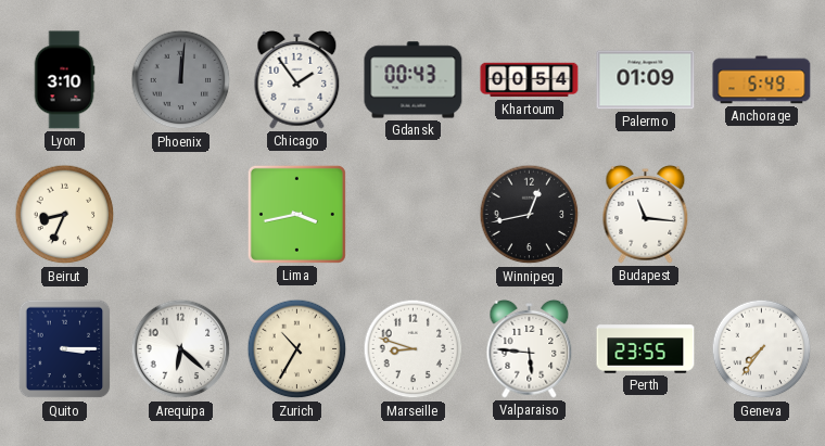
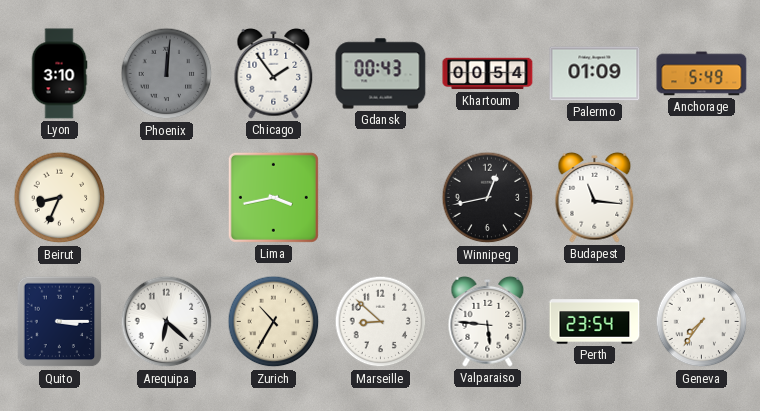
Marseille: 8:48 -> 8:52 (381, 322)
Perth: 23:55 -> 23:54 (595, 322)
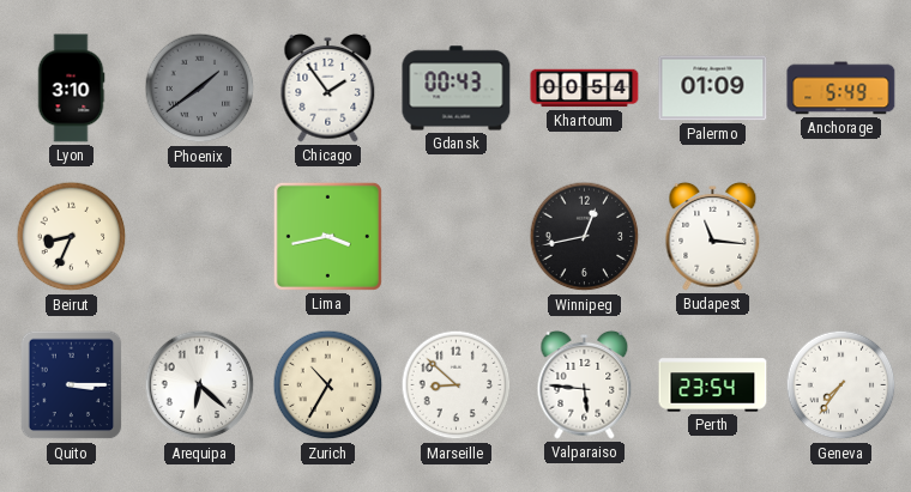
Phoenix: 12:01 -> 1:39 (200, 89)
